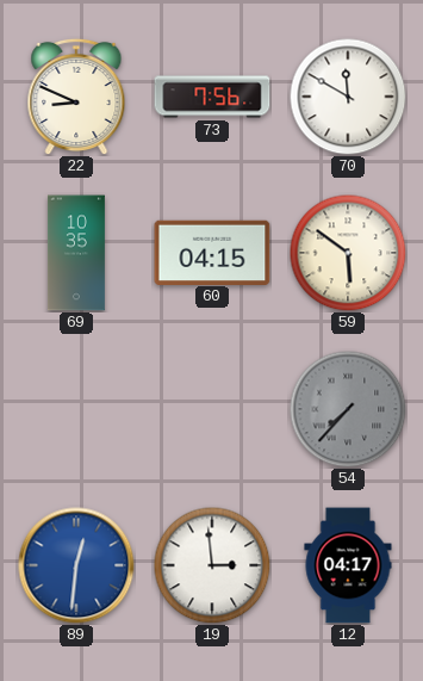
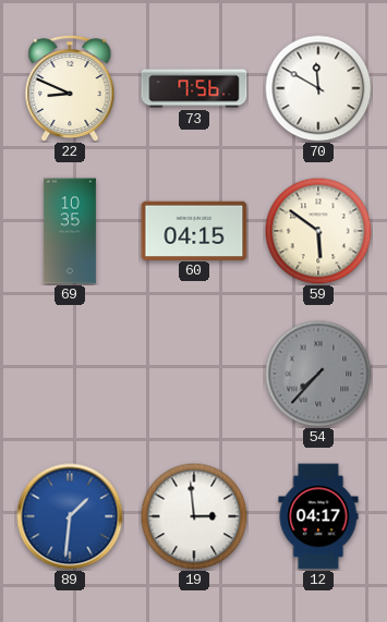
89: 12:31 -> 1:31 (70, 516)
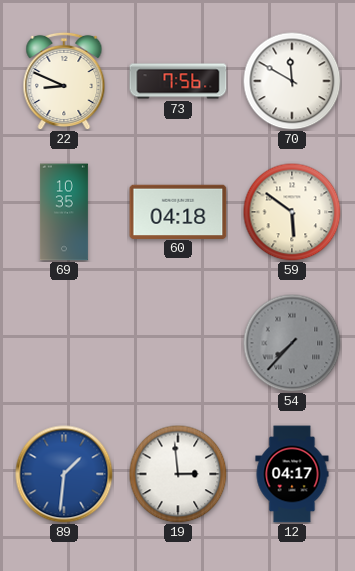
60: 04:15 -> 04:18 (178, 211)
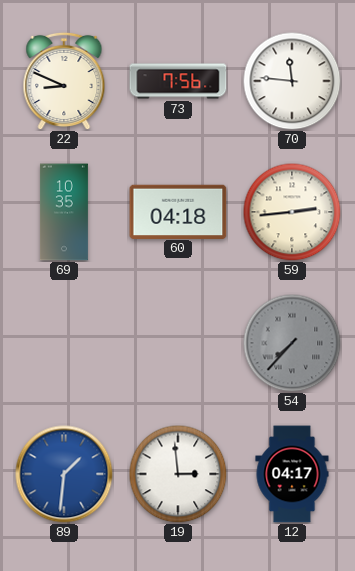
70: 11:50 -> 11:46 (292, 81)
59: 5:51 -> 2:44 (292, 212)
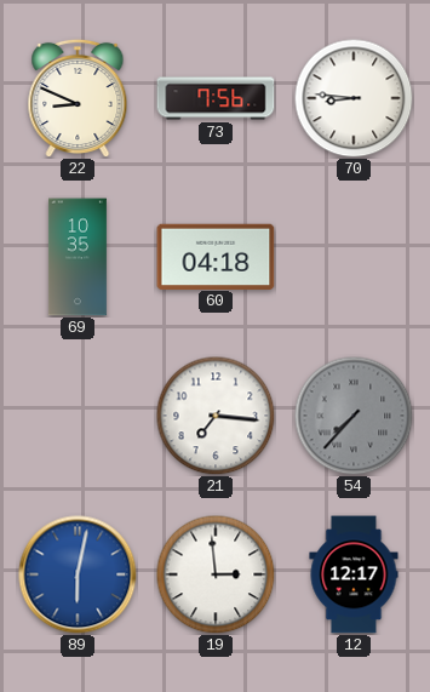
70: 11:46 -> 8:46 (354, 98)
59: 2:44 -> none (292, 212)
21: none -> 7:16 (216, 416)
89: 1:31 -> 6:02 (78, 574)
12: 04:17 -> 12:17 (354, 574)
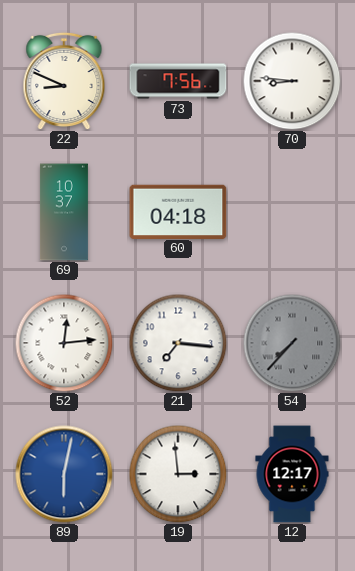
69: 10:35 -> 10:37 (64, 212)
52: none -> 12:14 (64, 343)
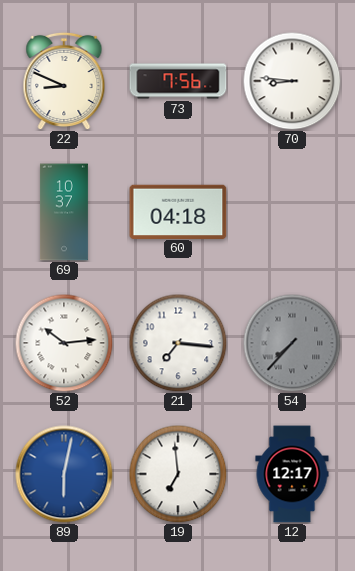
52: 12:14 -> 10:14 (64, 343)
19: 2:59 -> 6:59 (178, 474)
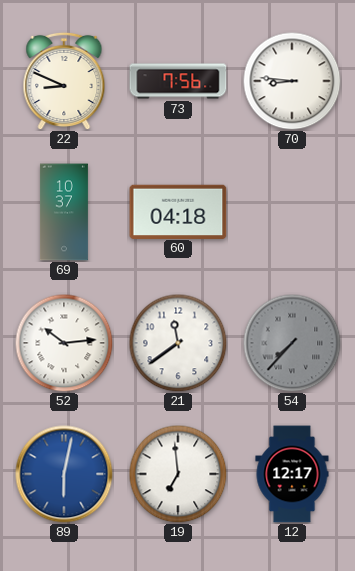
21: 7:16 -> 11:39 (178, 343)
